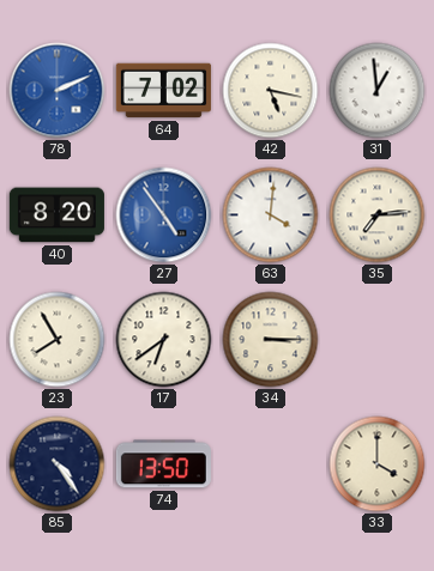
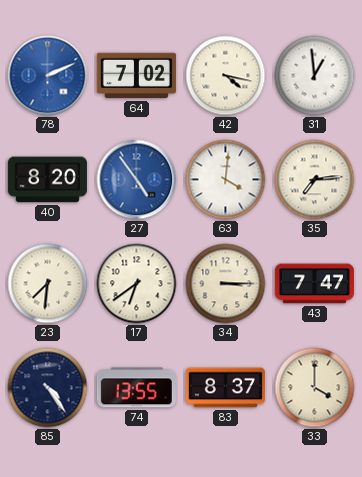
42: 5:17 -> 4:17 (226, 76)
23: 7:55 -> 7:31 (48, 284)
43: none -> 7:47 (314, 284)
74: 13:50 -> 13:55 (136, 388)
83: none -> 8:37 (225, 388)
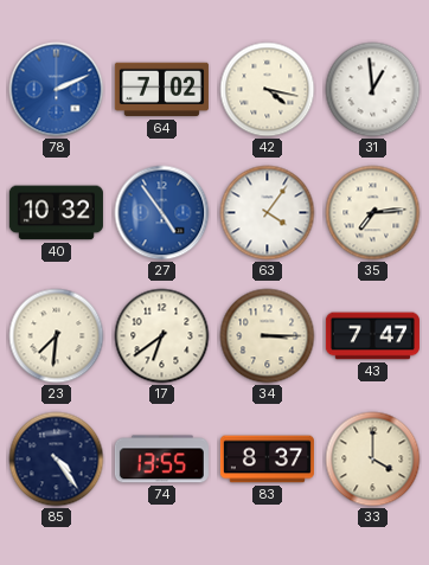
40: 8:20 -> 10:32 (56, 213)
63: 4:01 -> 4:06 (268, 213)
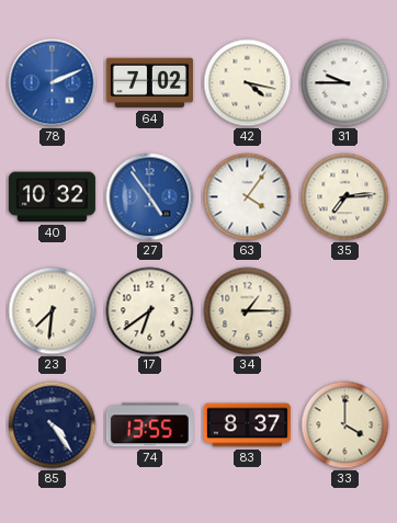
31: 12:59 -> 9:45 (345, 83)
34: 3:15 -> 1:15 (248, 311)
43: 7:47 -> none (372, 336)
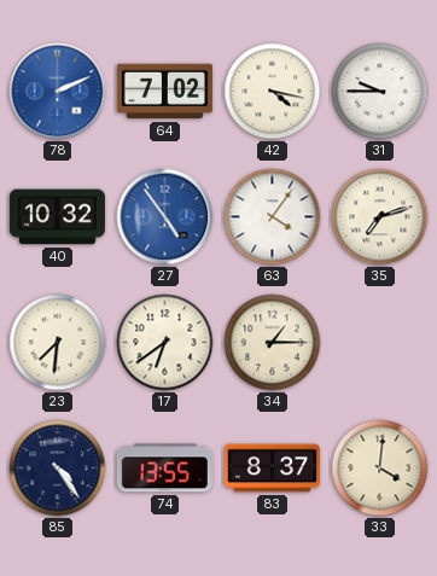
35: 7:14 -> 7:12 (380, 217)
33: 4:00 -> 4:01 (380, 469)
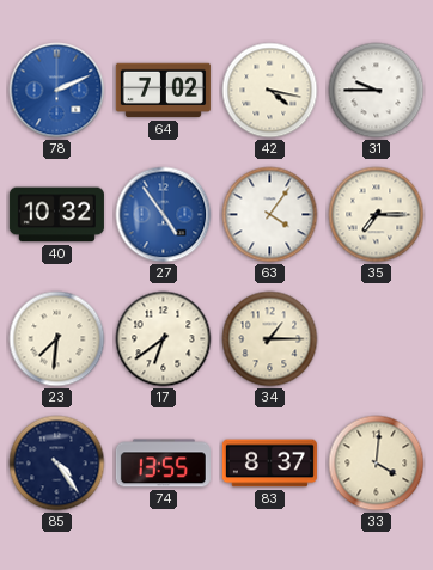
35: 7:12 -> 7:15 (377, 215)
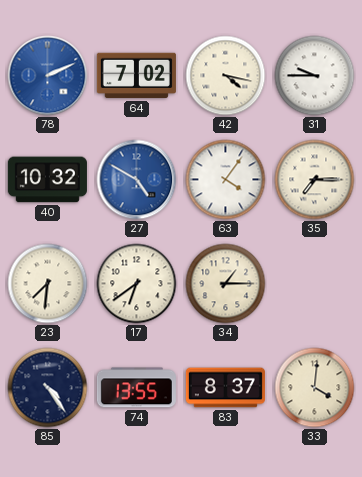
27: 4:54 -> 4:50 (137, 180)
